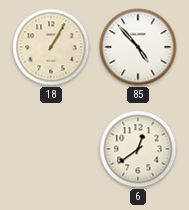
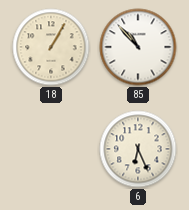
85: 4:53 -> 10:53 (138, 47)
6: 12:39 -> 6:26 (138, 149)
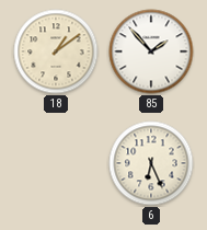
18: 1:05 -> 1:09 (56, 51)
85: 10:53 -> 1:53 (151, 51)
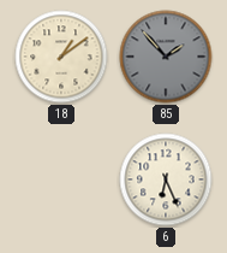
85 dial: white -> grey (166, 57)
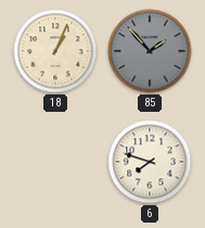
18: 1:09 -> 1:04 (55, 51)
6: 6:26 -> 7:48 (150, 162)
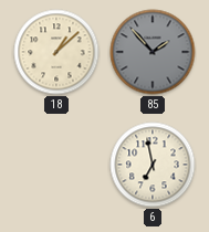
18: 1:04 -> 1:08 (56, 52)
6: 7:48 -> 6:58 (153, 165)
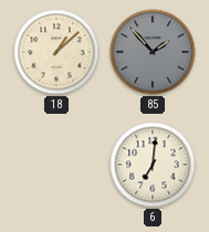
6: 6:58 -> 7:01 (153, 165)
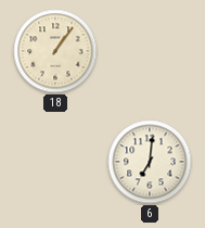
18: 1:08 -> 1:06 (55, 51)
85: 1:53 -> none (153, 52)
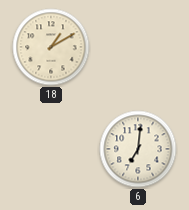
18: 1:06 -> 1:10 (51, 47)
